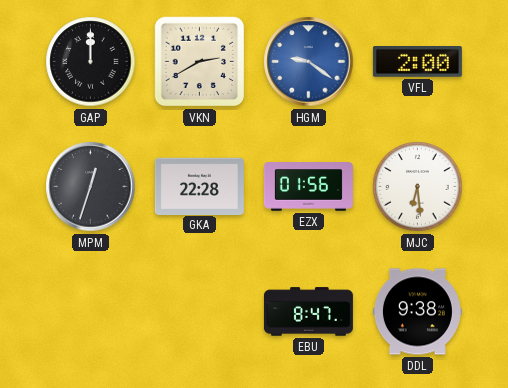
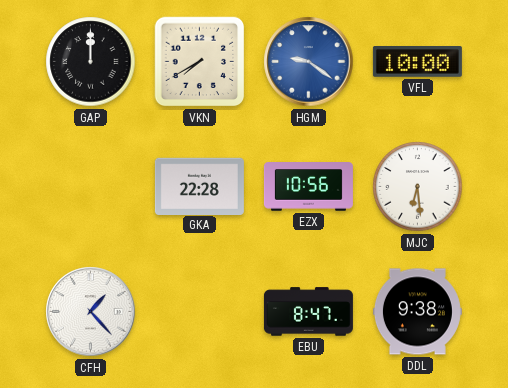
VKN: 2:40 -> 7:40 (200, 62)
VFL: 2:00 -> 10:00 (417, 62)
MPM: 12:33 -> none (91, 187)
EZX: 01:56 -> 10:56 (308, 187)
CFH: none -> 1:23 (91, 312)
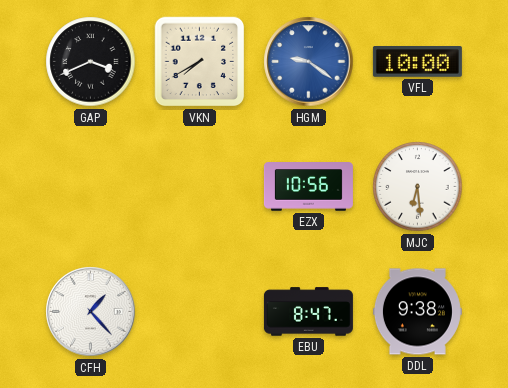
GAP: 12:00 -> 3:41 (91, 62)
GKA: 22:28 -> none (199, 186)
